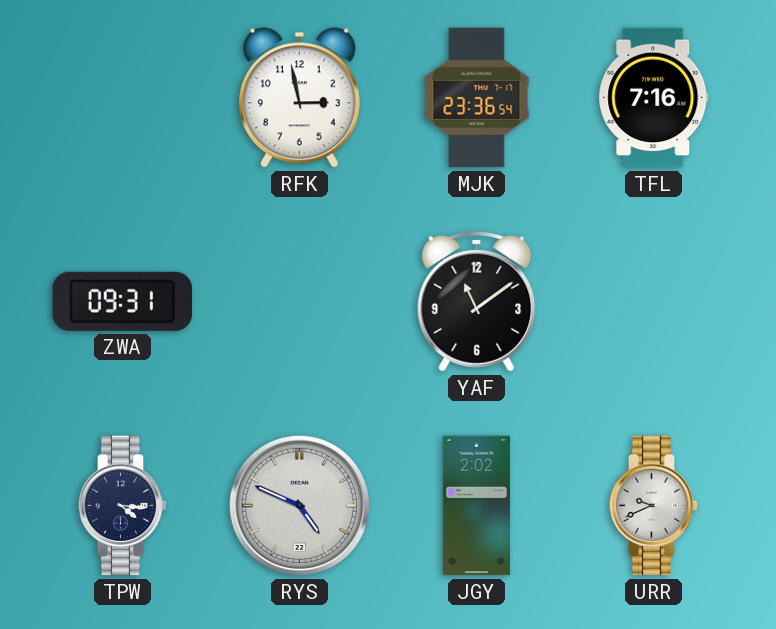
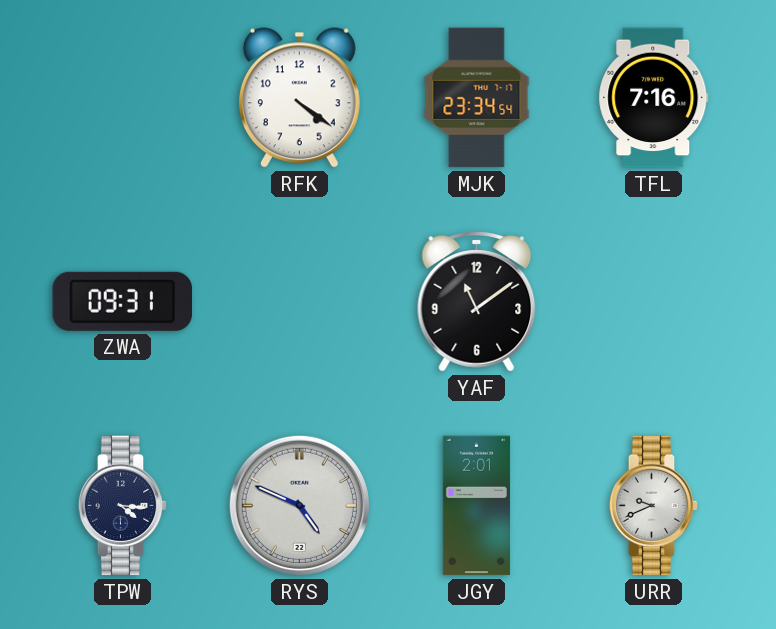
RFK: 2:58 -> 4:21 (299, 98)
MJK: 23:36 -> 23:34 (477, 98)
JGY: 2:02 -> 2:01 (476, 506)
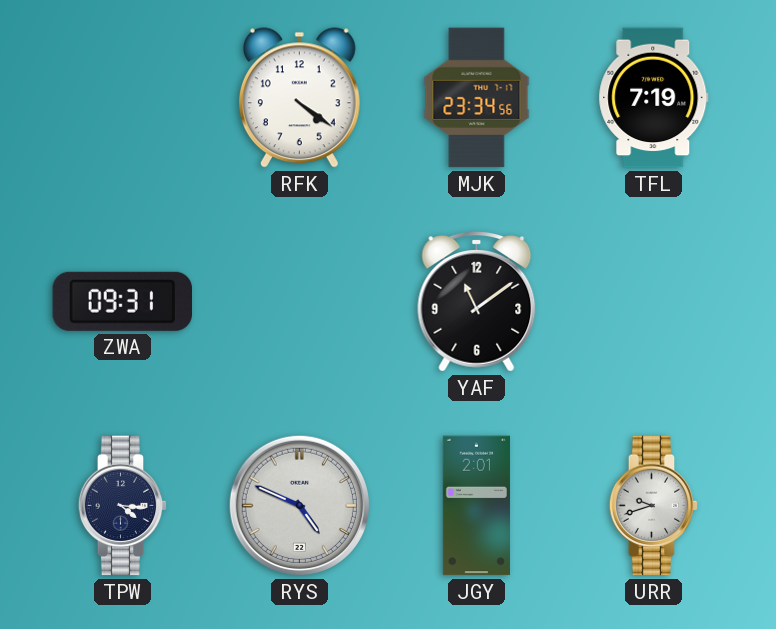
MJK: 23:34:54 -> 23:34:56 (477, 98)
TFL: 7:16 -> 7:19 (654, 98)
URR: 9:41 -> 9:42 (654, 506)
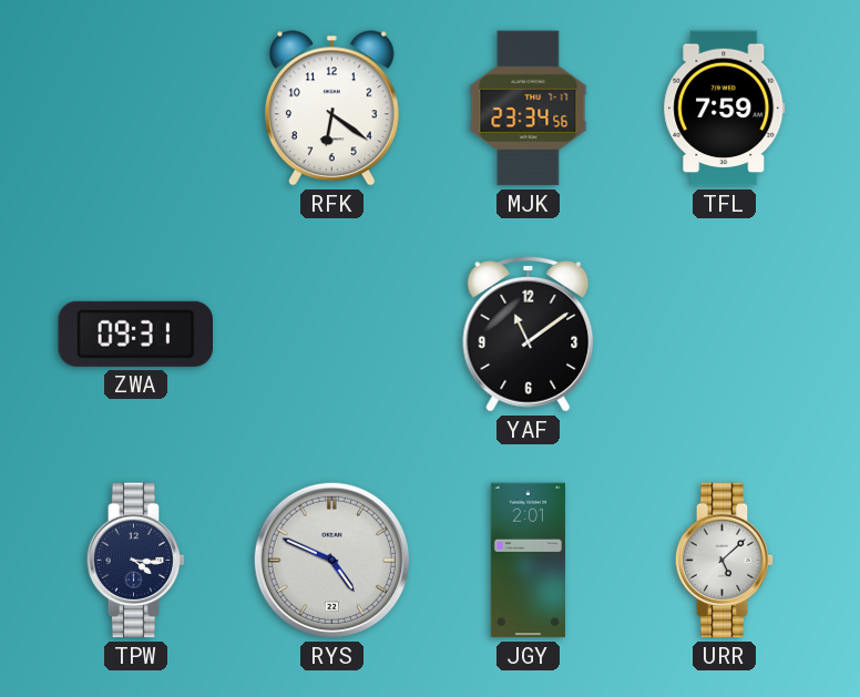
RFK: 4:21 -> 6:21 (331, 109)
TFL: 7:19 -> 7:59 (725, 109)
URR: 9:42 -> 5:08 (725, 561)
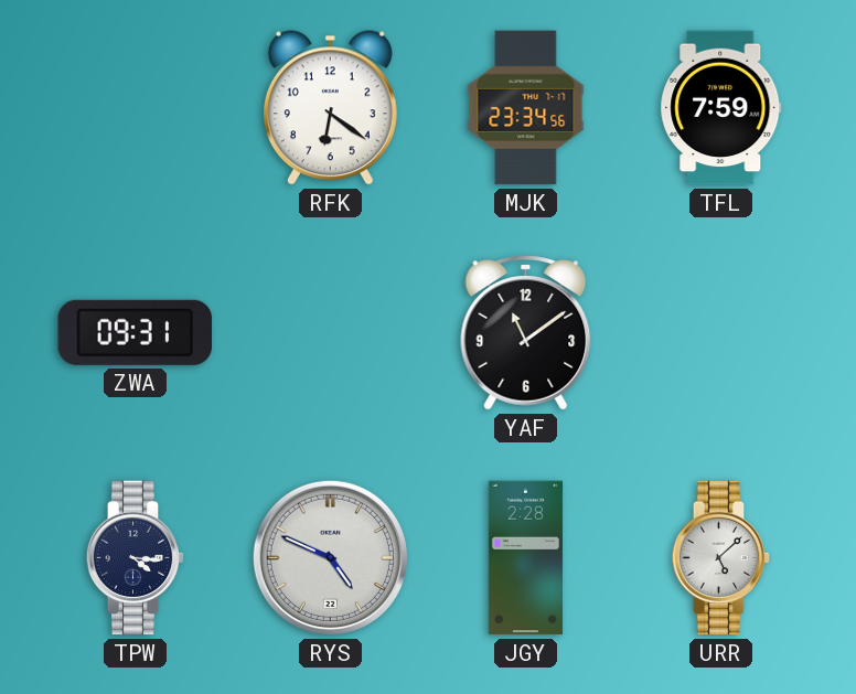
JGY: 2:01 -> 2:28 (525, 558)
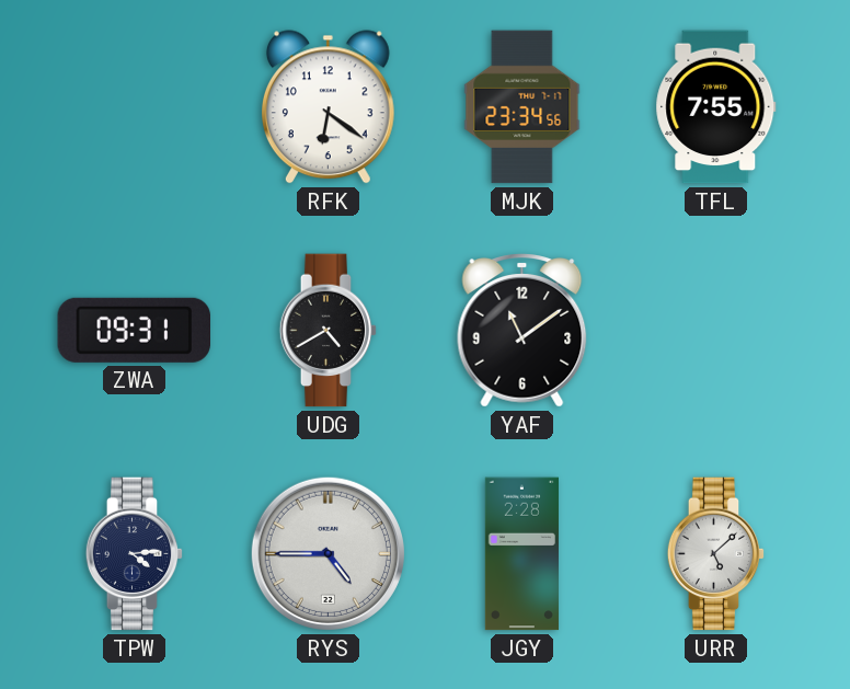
TFL: 7:59 -> 7:55 (716, 107)
UDG: none -> 4:40 (329, 331)
TPW: 4:16 -> 4:14 (135, 554)
RYS: 4:49 -> 4:45 (328, 553)
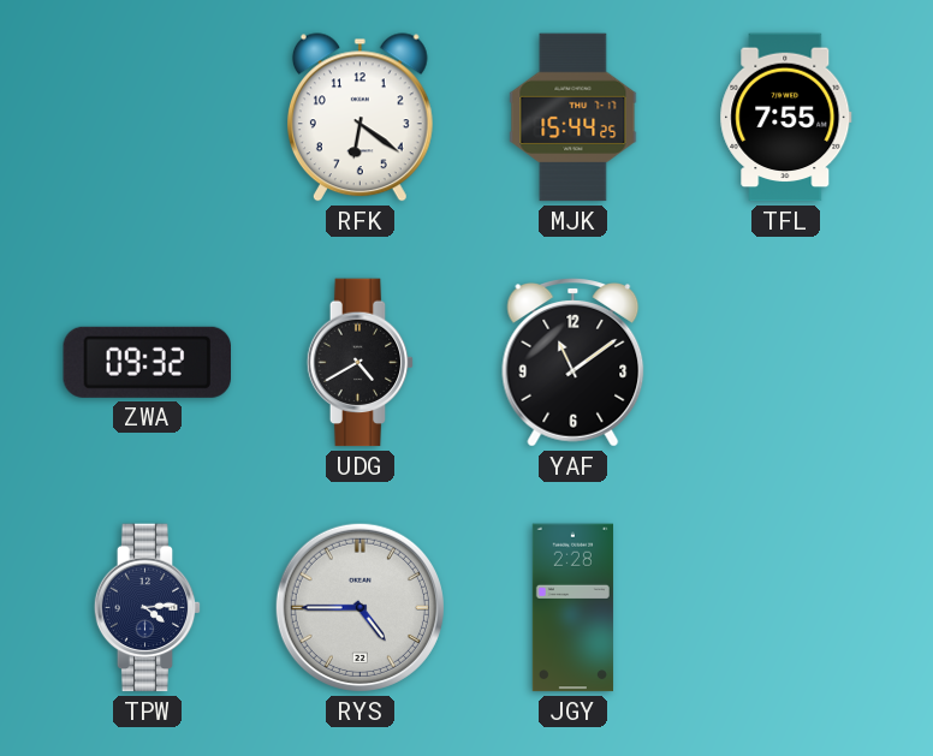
MJK: 23:34 -> 15:44 (574, 118)
ZWA: 09:31 -> 09:32 (148, 362)
URR: 5:08 -> none (716, 554)
